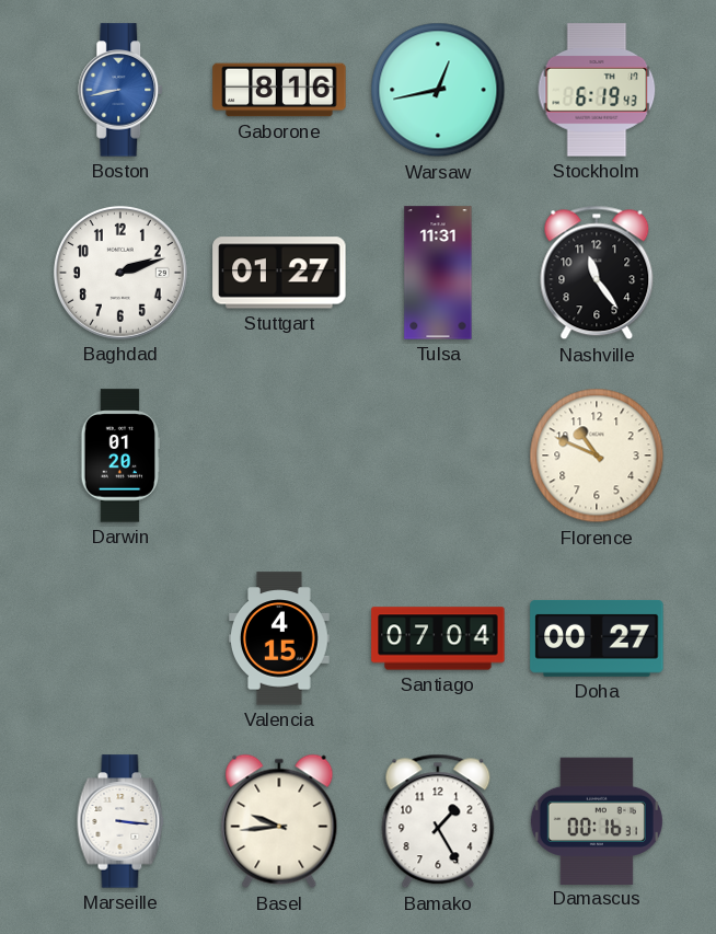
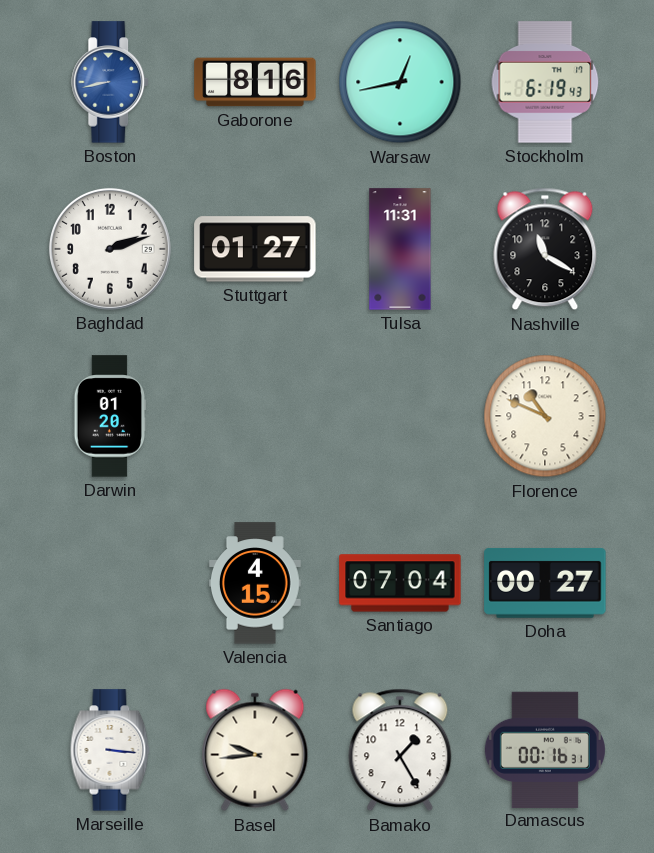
Nashville: 11:24 -> 11:20 (545, 249)
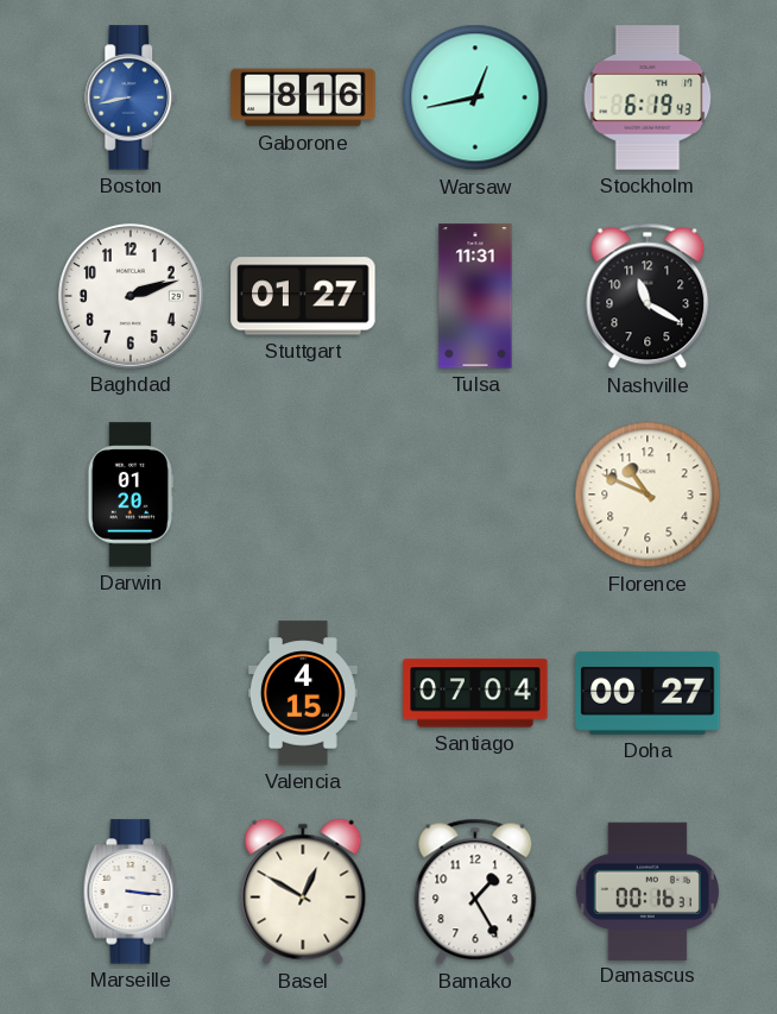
Basel: 9:44 -> 12:50 (303, 892)
